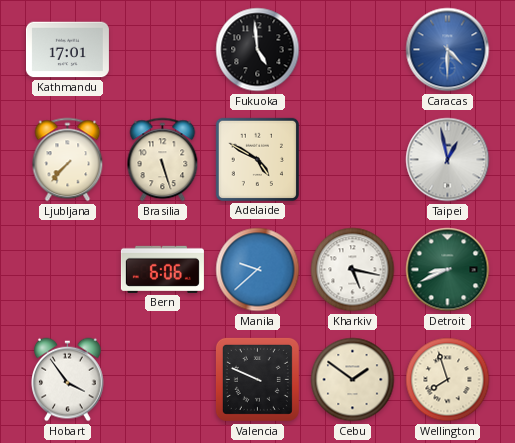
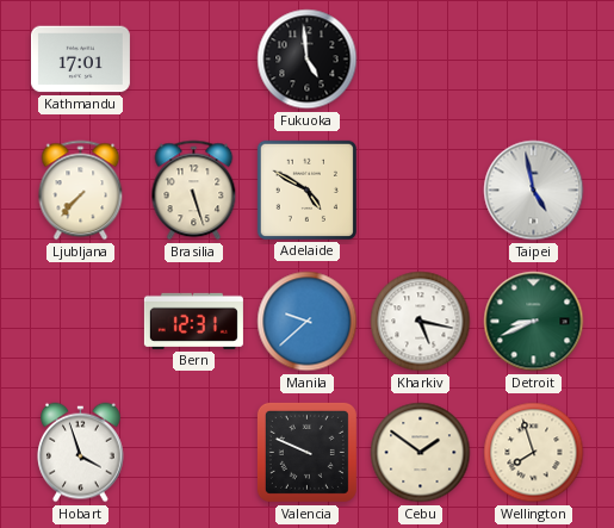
Caracas: 4:30 -> none (448, 50)
Taipei: 12:58 -> 4:58 (534, 191)
Bern: 6:06 -> 12:31 (193, 321)
Hobart: 3:54 -> 3:57 (81, 453)
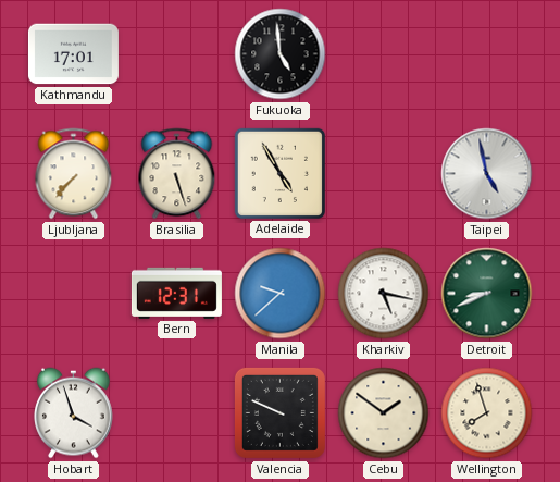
Adelaide: 4:50 -> 4:55 (279, 173)
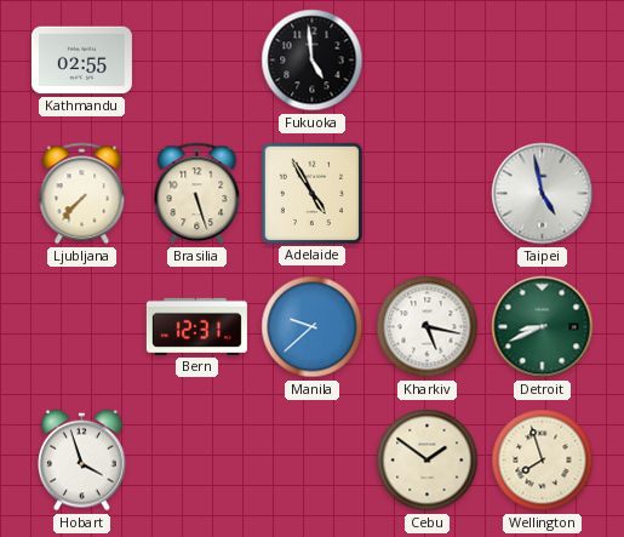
Kathmandu: 17:01 -> 02:55 (81, 61)
Valencia: 9:49 -> none (279, 412)
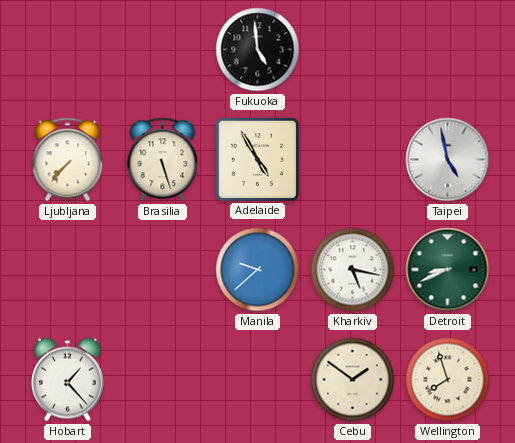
Kathmandu: 02:55 -> none (81, 61)
Bern: 12:31 -> none (196, 326)
Hobart: 3:57 -> 1:23 (68, 380)
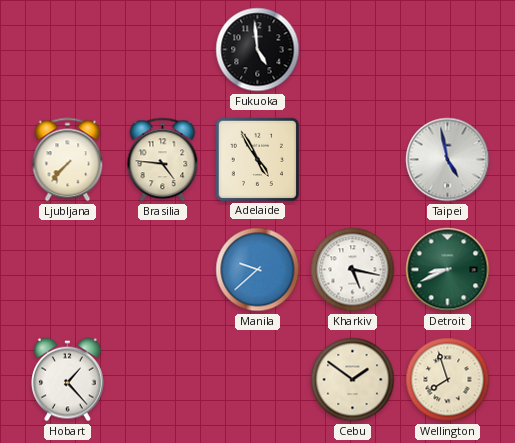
Brasilia: 5:27 -> 4:46 (163, 160)
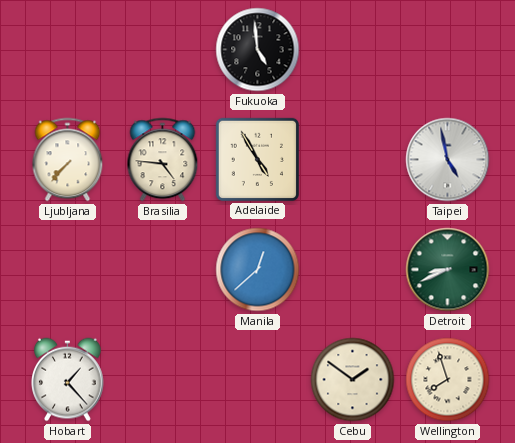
Manila: 9:38 -> 12:38 (258, 270)
Kharkiv: 5:17 -> none (353, 270)
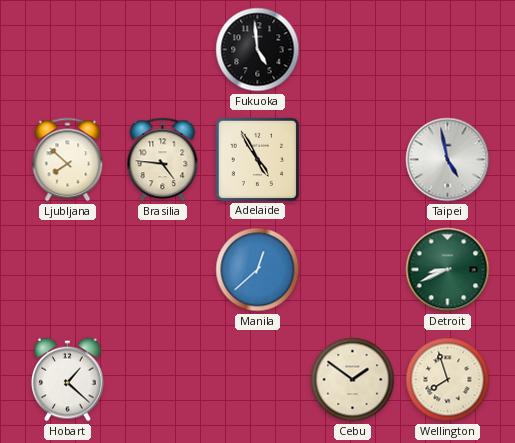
Ljubljana: 7:37 -> 7:52 (68, 160)
Hobart: 1:23 -> 1:22 (68, 380)
